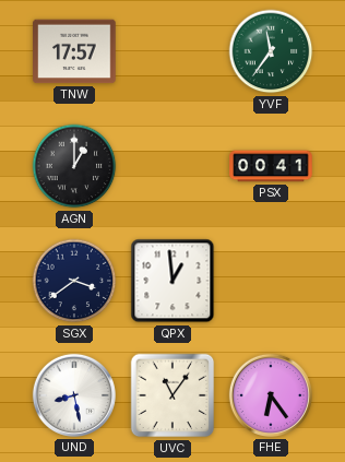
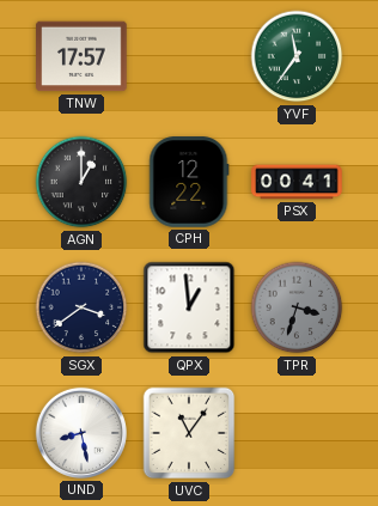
CPH: none -> 12:22 (189, 182)
TPR: none -> 3:33 (297, 307)
FHE: 6:24 -> none (271, 395)
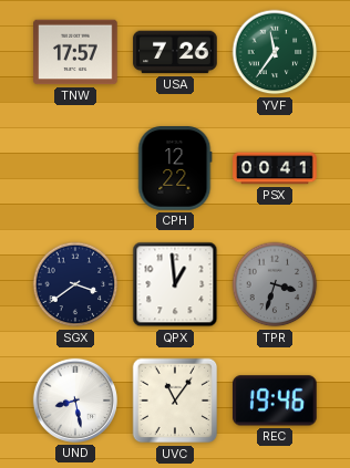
USA: none -> 7:26 (175, 52)
AGN: 1:00 -> none (81, 182)
REC: none -> 19:46 (276, 401)
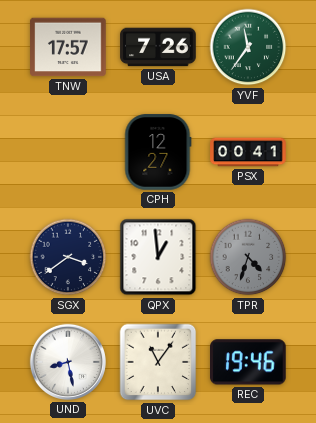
CPH: 12:22 -> 12:27 (158, 152)
TPR: 3:33 -> 4:33 (248, 257)
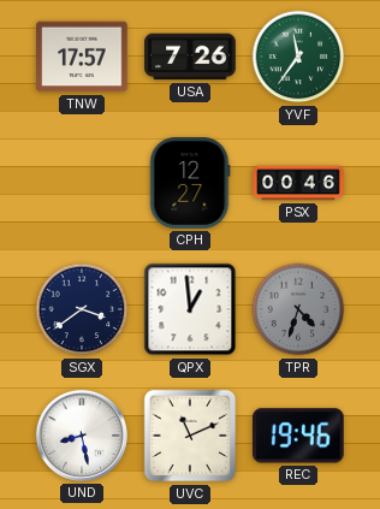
PSX: 00:41 -> 00:46 (298, 183)
UVC: 11:06 -> 11:11 (190, 436)
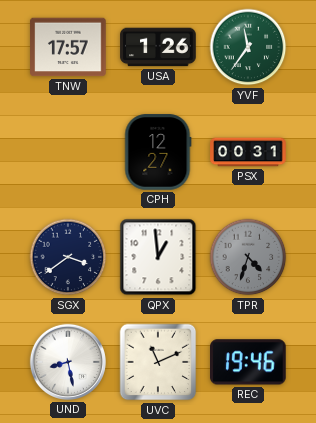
USA: 7:26 -> 1:26 (158, 47)
PSX: 00:46 -> 00:31 (248, 152)
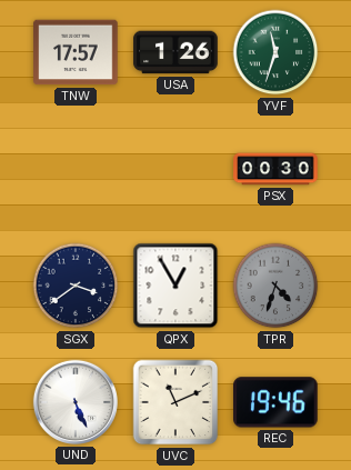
YVF: 11:36 -> 11:33 (275, 52)
CPH: 12:27 -> none (158, 152)
PSX: 00:31 -> 00:30 (275, 169)
QPX: 12:59 -> 12:55 (175, 286)
UND: 8:28 -> 5:26 (76, 402)
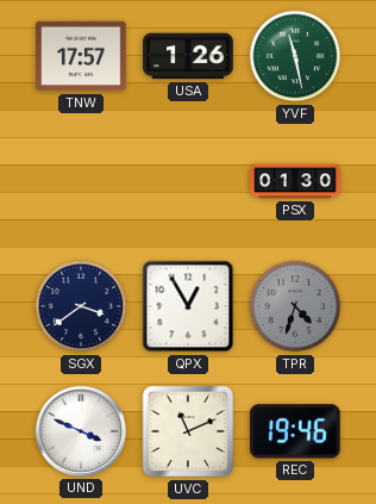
YVF: 11:33 -> 11:28 (295, 56)
PSX: 00:30 -> 01:30 (295, 181)
UND: 5:26 -> 3:49 (81, 431)
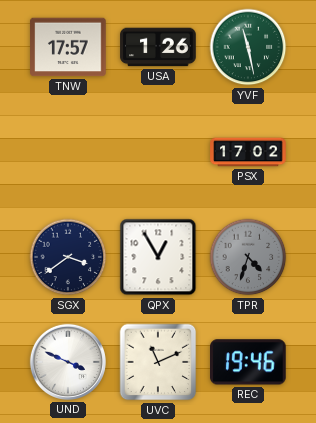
PSX: 01:30 -> 17:02 (248, 152)
